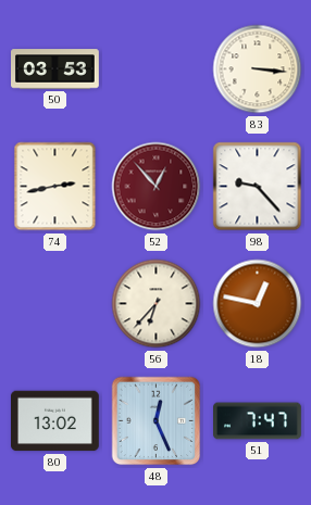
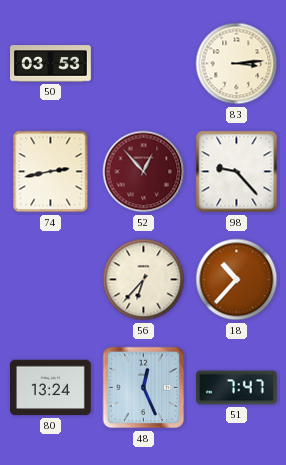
83: 3:16 -> 3:14 (237, 64)
18: 12:47 -> 10:37 (237, 280)
80: 13:02 -> 13:24 (51, 388)
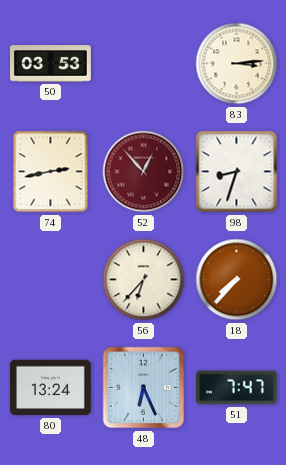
98: 9:23 -> 8:33 (237, 172)
18: 10:37 -> 7:37 (237, 280)
48: 12:26 -> 6:26 (144, 388)
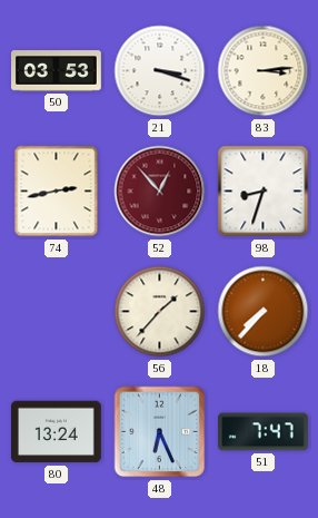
21: none -> 3:18 (160, 71)
56: 6:37 -> 1:37 (160, 312)
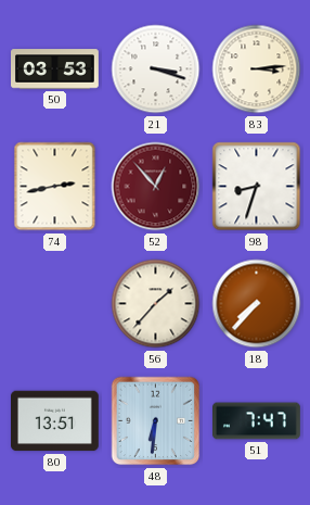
80: 13:24 -> 13:51 (55, 421)
48: 6:26 -> 6:31 (156, 421)
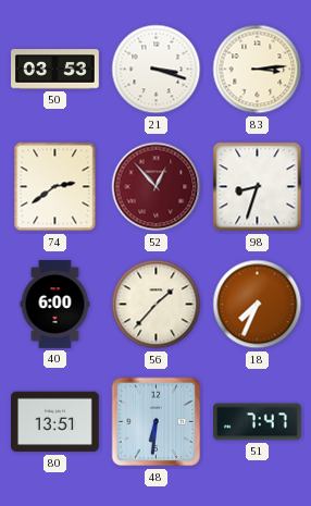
74: 2:43 -> 2:39 (55, 187)
40: none -> 6:00 (55, 305)
18: 7:37 -> 7:34 (258, 305)
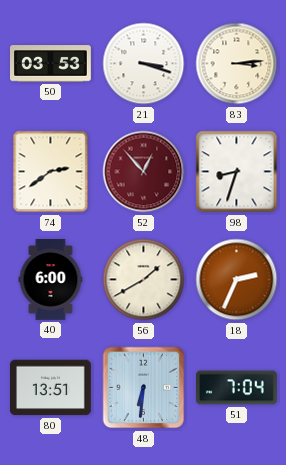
56: 1:37 -> 1:40 (144, 280)
18: 7:34 -> 2:34 (237, 280)
51: 7:47 -> 7:04 (237, 388)
